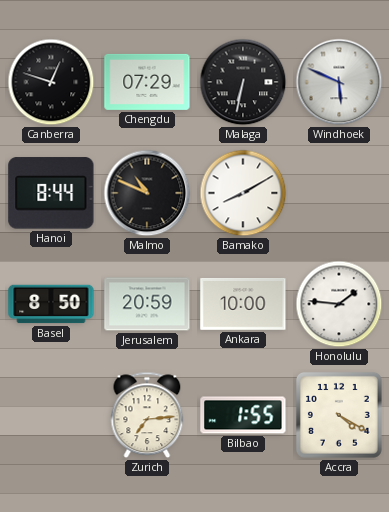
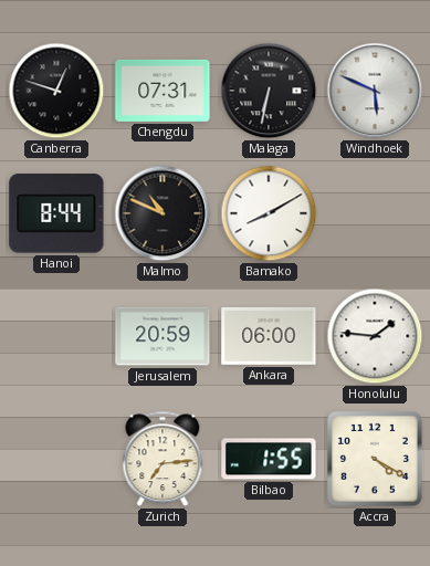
Chengdu: 07:29 -> 07:31 (162, 91)
Basel: 8:50 -> none (51, 304)
Ankara: 10:00 -> 06:00 (269, 336)
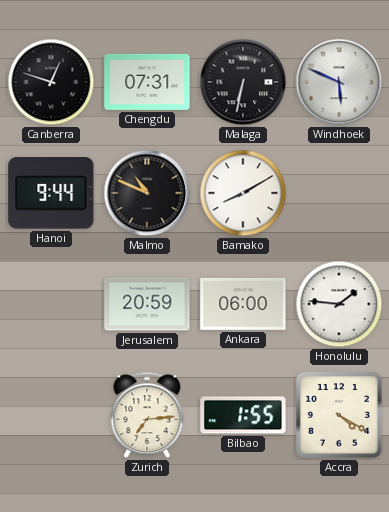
Hanoi: 8:44 -> 9:44 (51, 193)
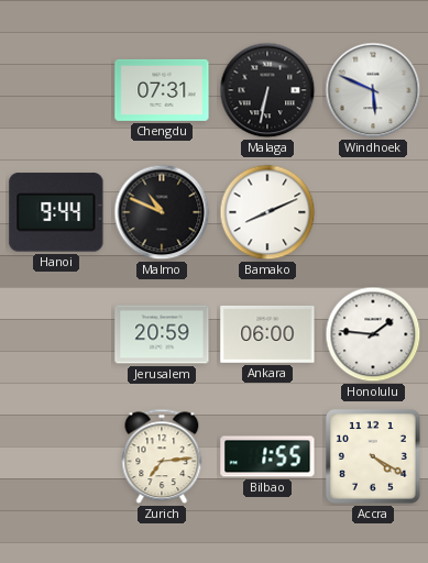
Canberra: 12:48 -> none (51, 82)
Bamako: 8:10 -> 8:11 (267, 212)
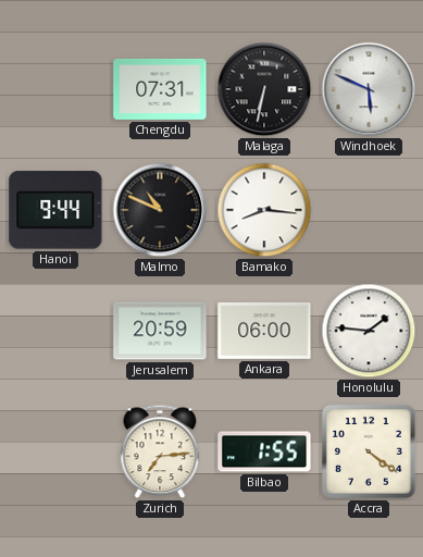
Bamako: 8:11 -> 8:16 (264, 210)
Accra: 4:20 -> 4:21 (369, 451)
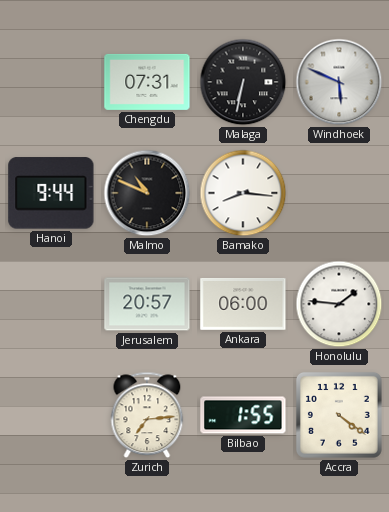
Jerusalem: 20:59 -> 20:57 (147, 304)
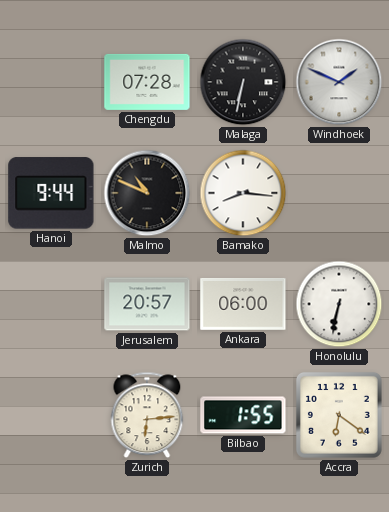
Chengdu: 07:31 -> 07:28 (147, 82)
Windhoek: 5:49 -> 1:49 (339, 82)
Honolulu: 1:46 -> 6:32 (339, 304)
Zurich: 7:14 -> 6:14 (147, 415)
Accra: 4:21 -> 6:21 (339, 415)
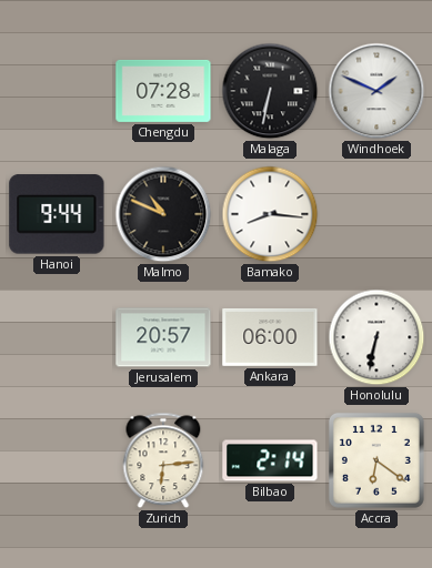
Bilbao: 1:55 -> 2:14 (270, 460)
